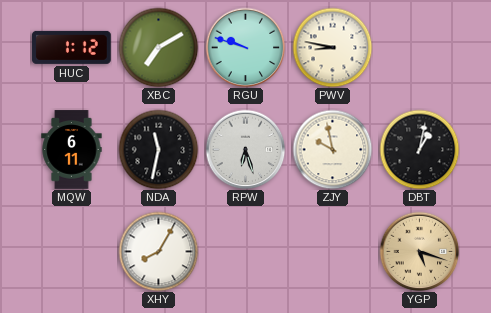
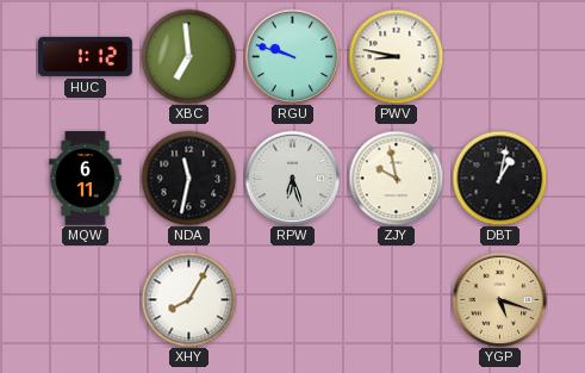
XBC: 7:10 -> 6:59 (188, 56)
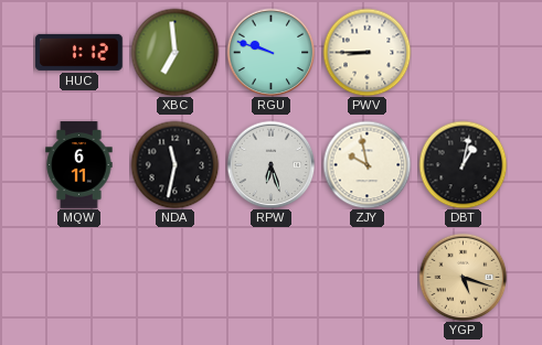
PWV: 8:47 -> 8:45 (366, 52)
XHY: 8:05 -> none (188, 299)
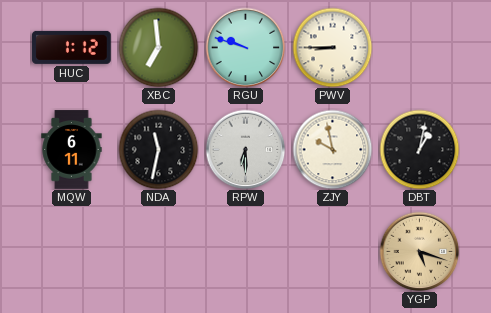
RPW: 6:27 -> 6:30 (245, 149)
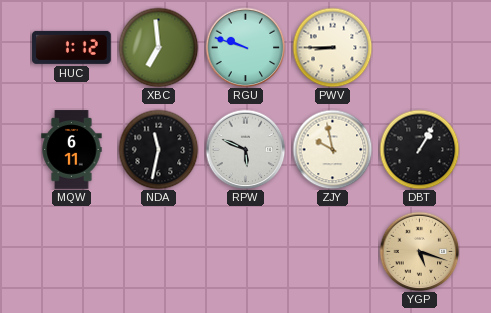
RPW: 6:30 -> 5:49 (245, 149)
DBT: 1:02 -> 1:05 (419, 149)
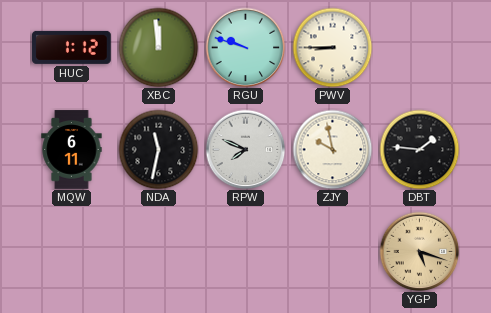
XBC: 6:59 -> 11:59 (158, 47)
RPW: 5:49 -> 7:49 (245, 149)
DBT: 1:05 -> 1:46 (419, 149)
